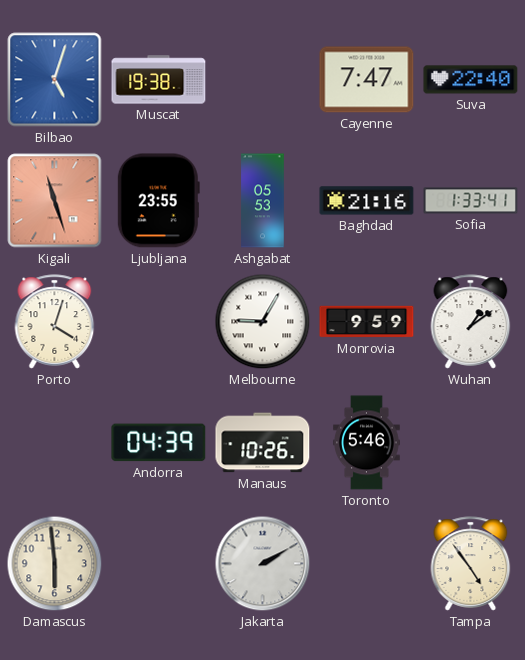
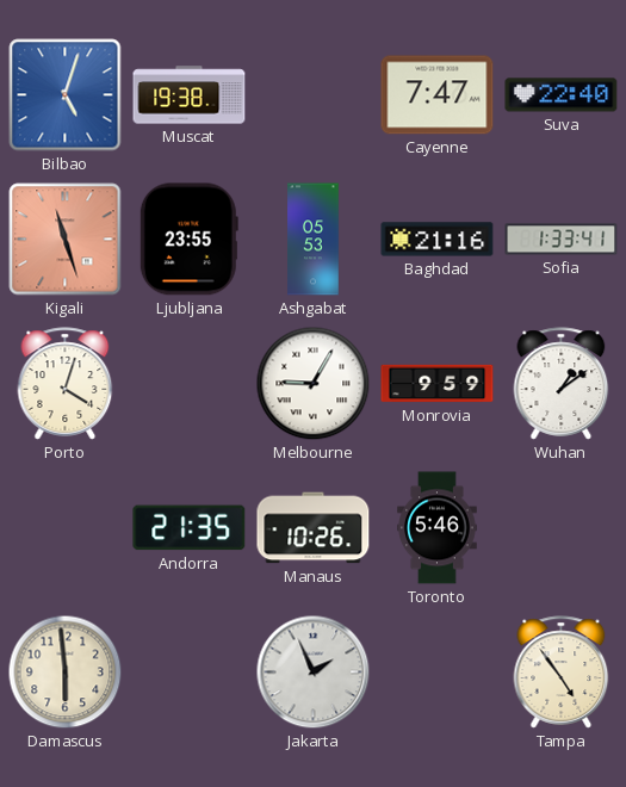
Andorra: 04:39 -> 21:35 (190, 528)
Jakarta: 2:10 -> 1:56 (314, 673)
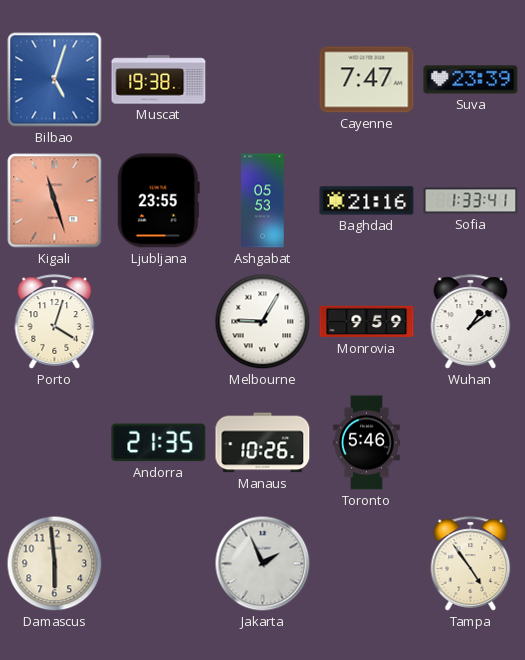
Suva: 22:40 -> 23:39 (471, 80)
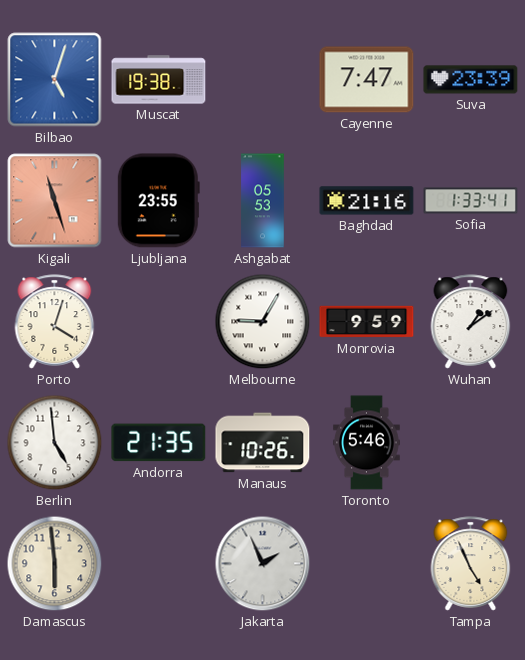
Berlin: none -> 4:59 (55, 443)
Tampa: 4:54 -> 4:56 (471, 564)
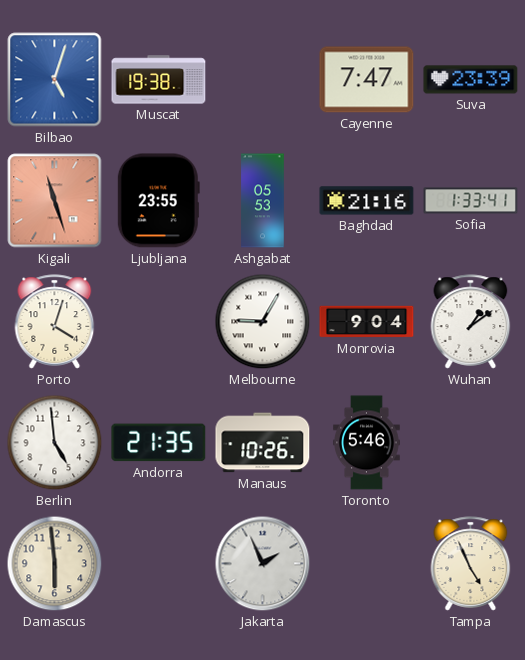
Monrovia: 9:59 -> 9:04 (367, 322)
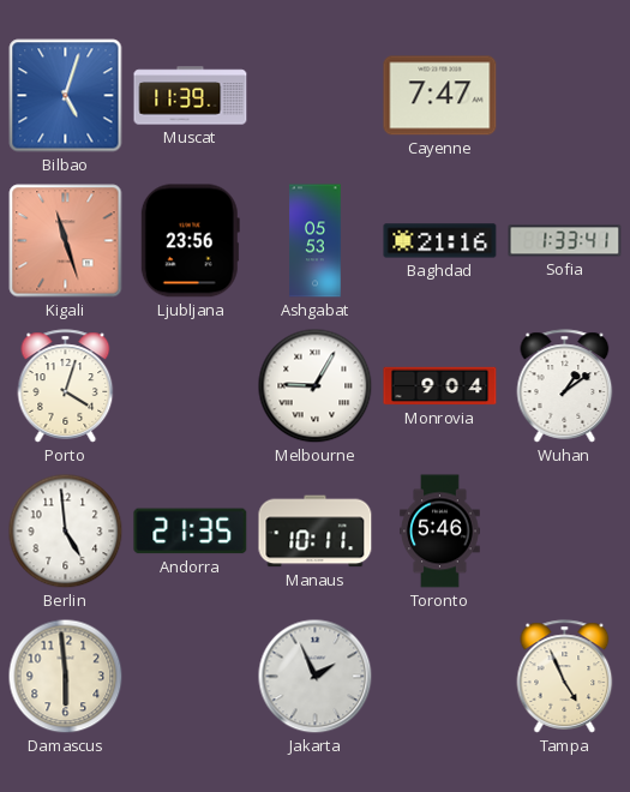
Muscat: 19:38 -> 11:39 (191, 96)
Suva: 23:39 -> none (471, 80)
Ljubljana: 23:55 -> 23:56 (190, 241)
Manaus: 10:26 -> 10:11 (316, 532)
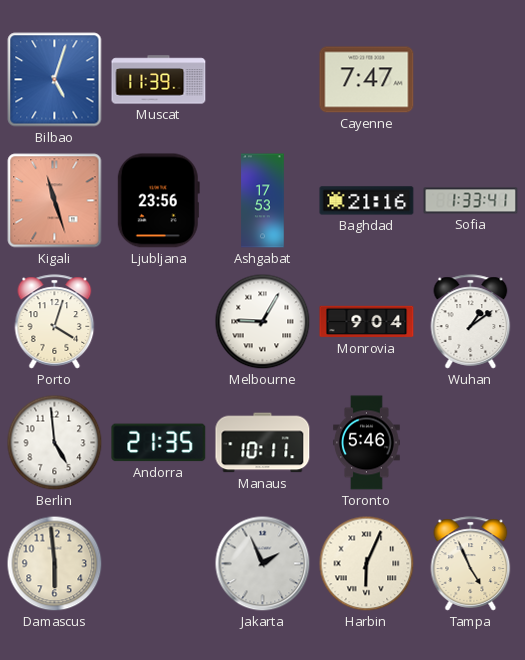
Ashgabat: 05:53 -> 17:53 (263, 201)
Harbin: none -> 6:04 (367, 564)
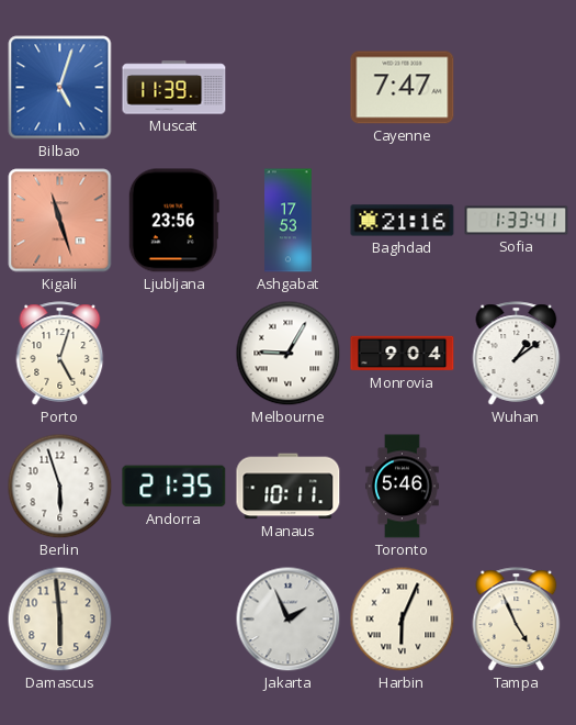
Porto: 4:03 -> 5:03 (60, 354)
Berlin: 4:59 -> 5:57 (60, 487)
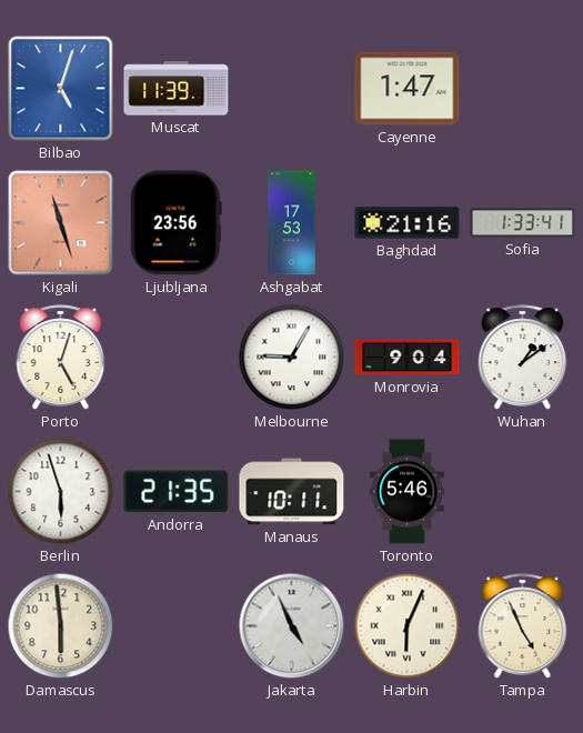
Cayenne: 7:47 -> 1:47 (408, 89)
Jakarta: 1:56 -> 4:56 (292, 626)
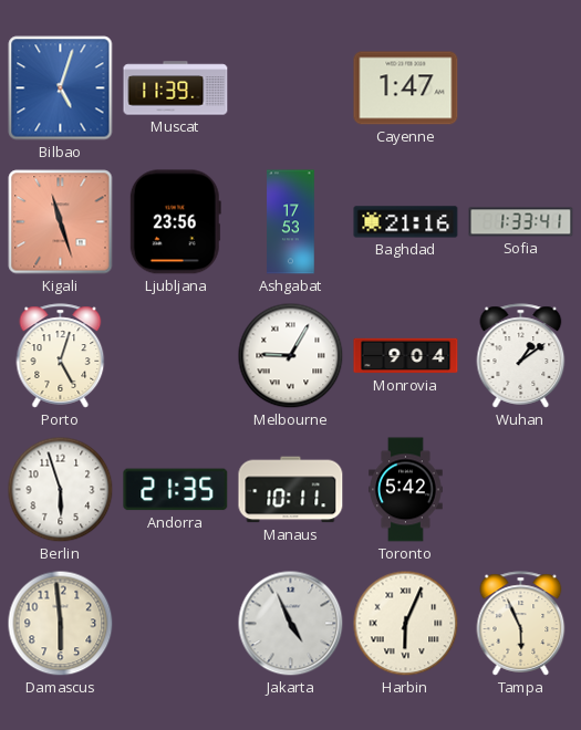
Toronto: 5:46 -> 5:42 (406, 490)
Tampa: 4:56 -> 5:56 (521, 624)
